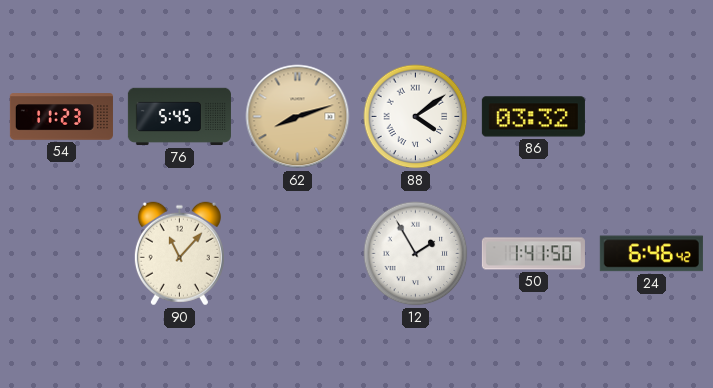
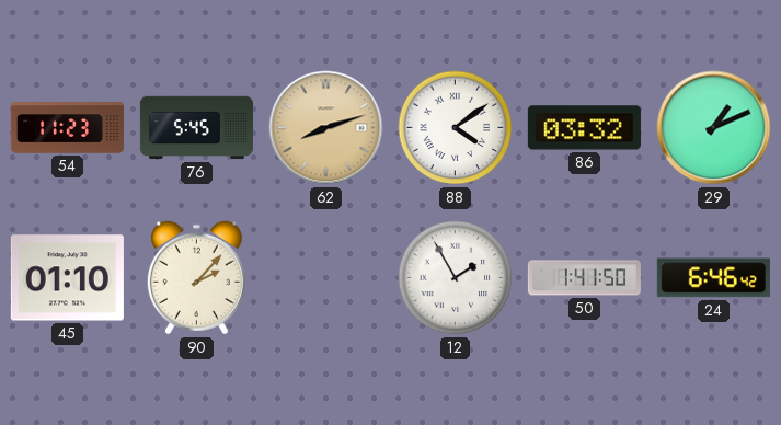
29: none -> 1:11 (714, 128)
45: none -> 01:10 (67, 278)
90: 11:07 -> 2:07 (196, 278)
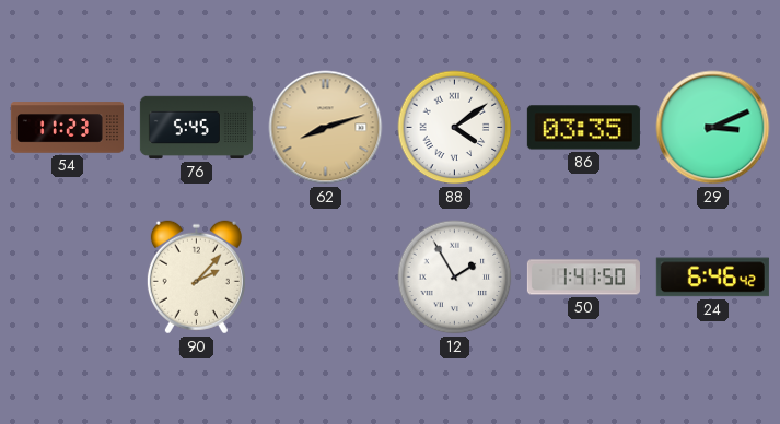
86: 03:32 -> 03:35 (583, 128)
29: 1:11 -> 3:11 (713, 128)
45: 01:10 -> none (67, 278)
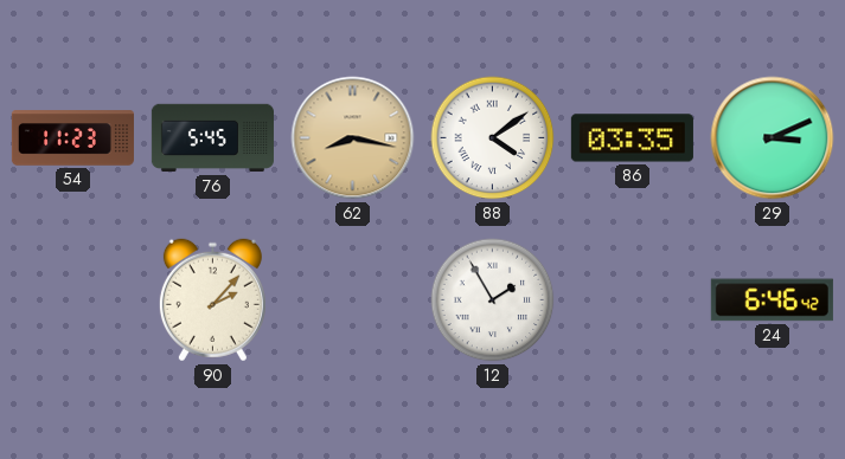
62: 8:12 -> 8:17 (353, 138)
50: 1:41 -> none (583, 278)
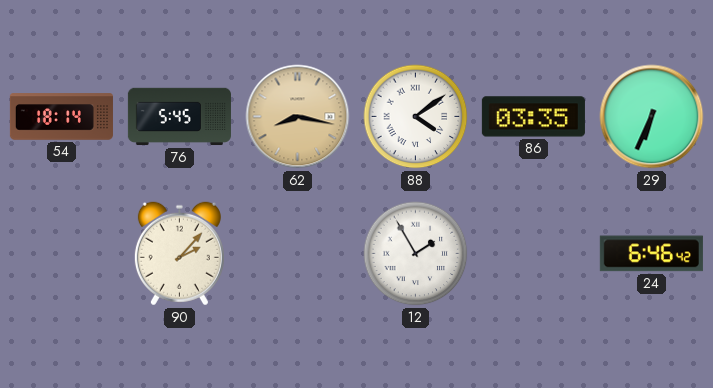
54: 11:23 -> 18:14 (61, 117)
29: 3:11 -> 6:34 (652, 117)
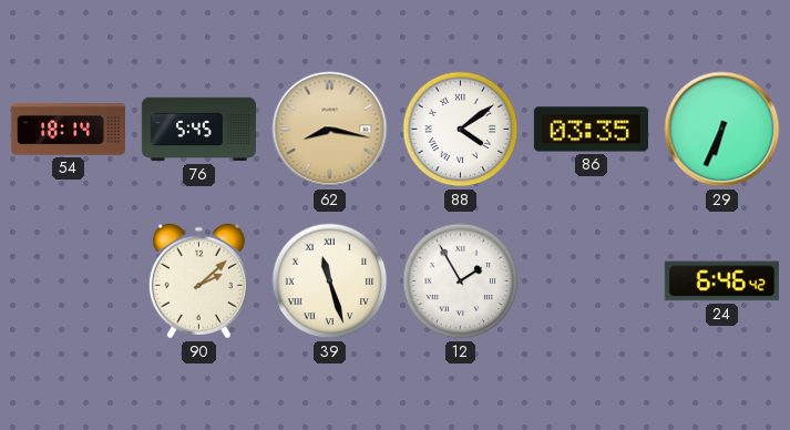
90: 2:07 -> 2:08 (198, 281)
39: none -> 11:27 (330, 281)
